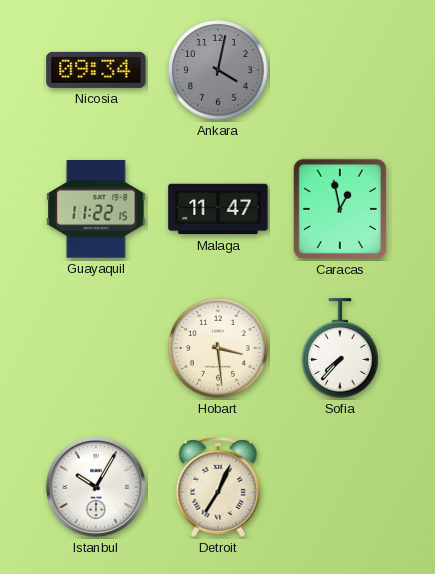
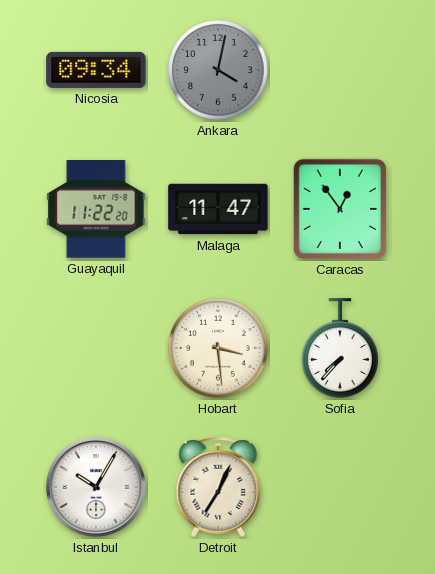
Guayaquil: 11:22:15 -> 11:22:20 (96, 209)
Caracas: 12:58 -> 12:54 (340, 209)
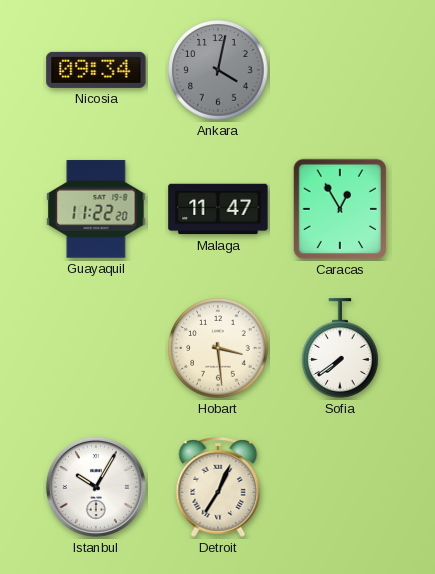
Caracas: 12:54 -> 12:55 (340, 209)
Sofia: 7:37 -> 7:39 (340, 348)
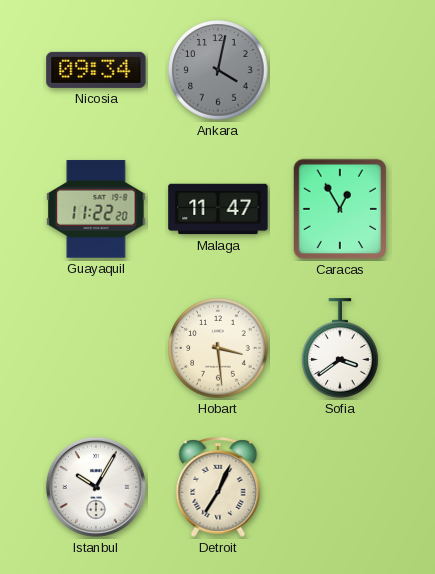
Sofia: 7:39 -> 3:39 (340, 348)
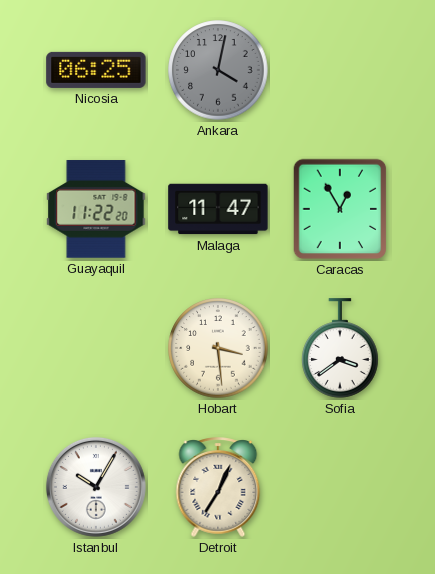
Nicosia: 09:34 -> 06:25 (96, 70)
